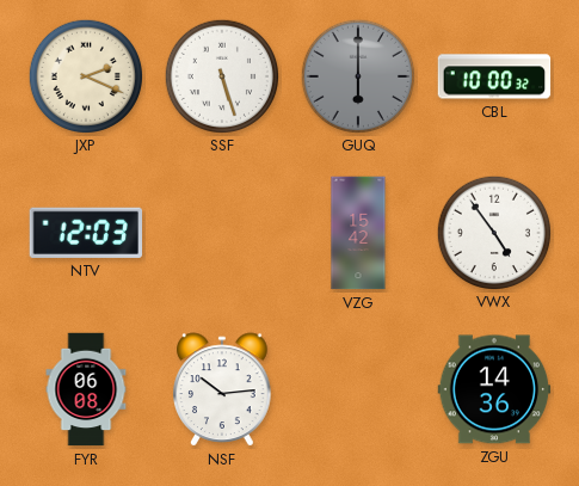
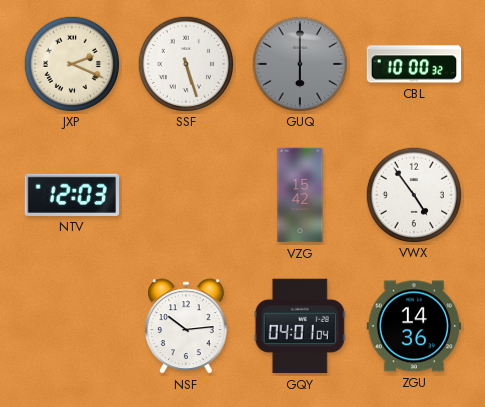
FYR: 06:08 -> none (86, 389)
GQY: none -> 04:01 (300, 326)
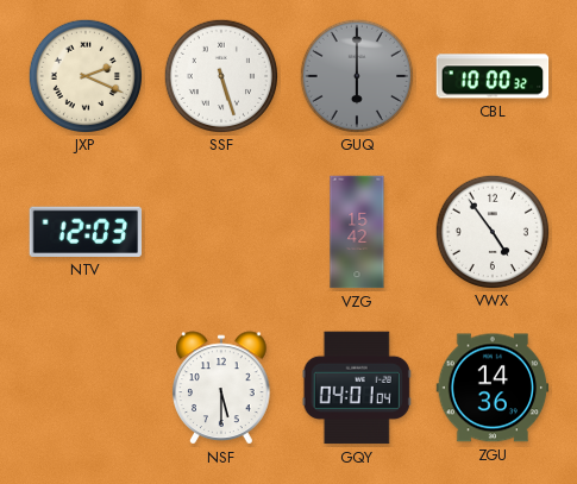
NSF: 10:14 -> 5:30 (221, 388)
